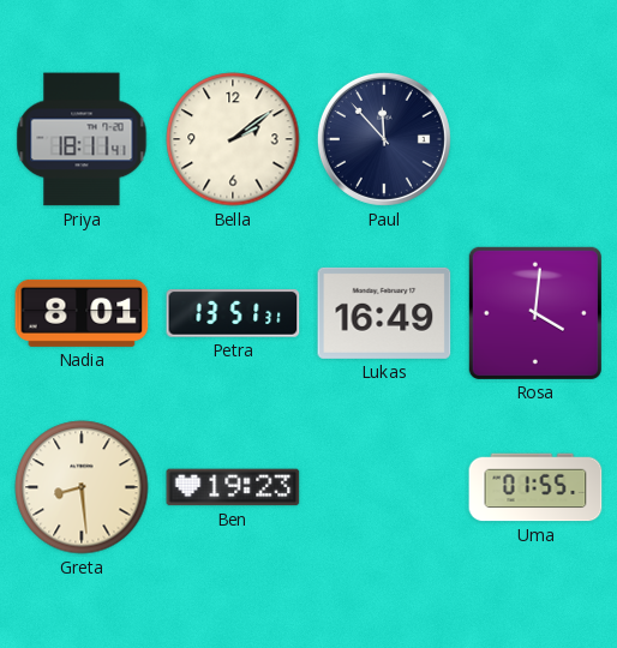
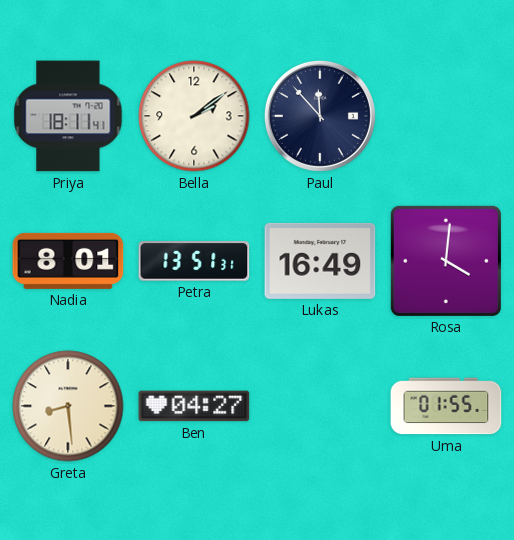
Ben: 19:23 -> 04:27 (194, 406)
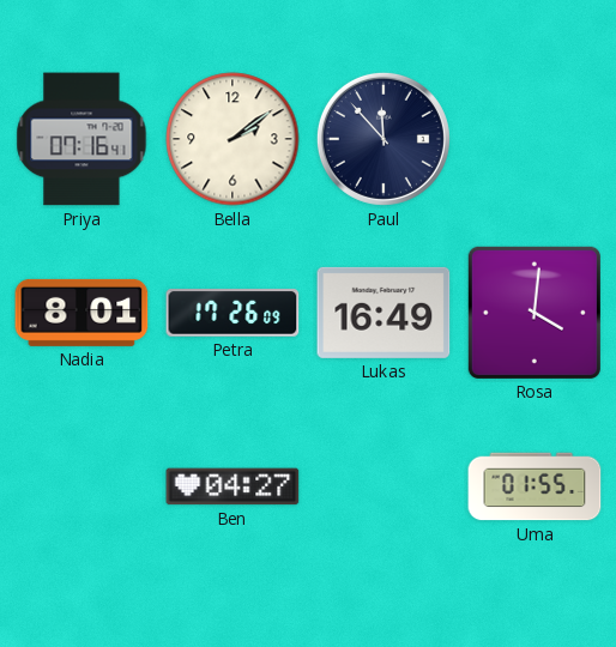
Priya: 18:11 -> 07:16 (81, 139)
Petra: 13:51 -> 17:26 (232, 313)
Greta: 8:29 -> none (68, 406)
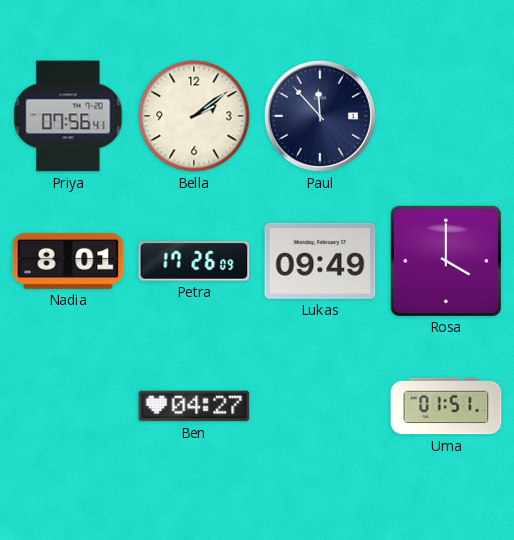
Priya: 07:16 -> 07:56 (68, 116)
Lukas: 16:49 -> 09:49 (320, 261)
Rosa: 4:01 -> 4:00 (446, 261)
Uma: 01:55 -> 01:51 (446, 406)
